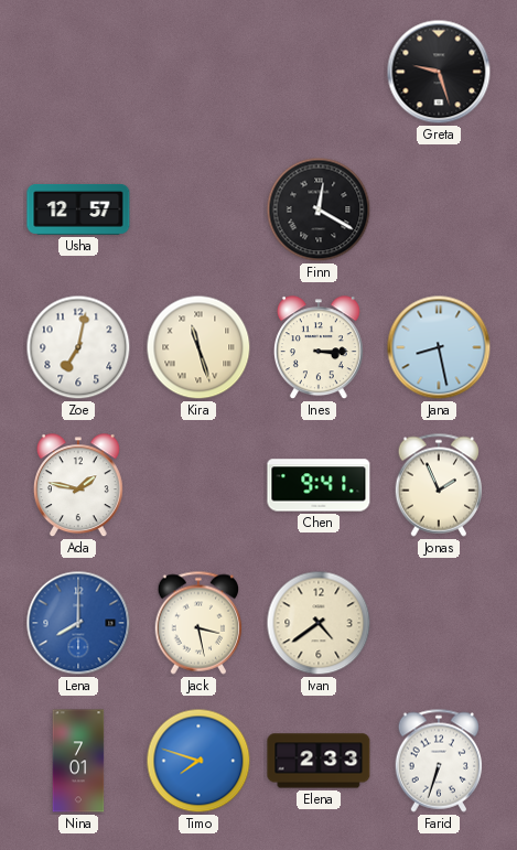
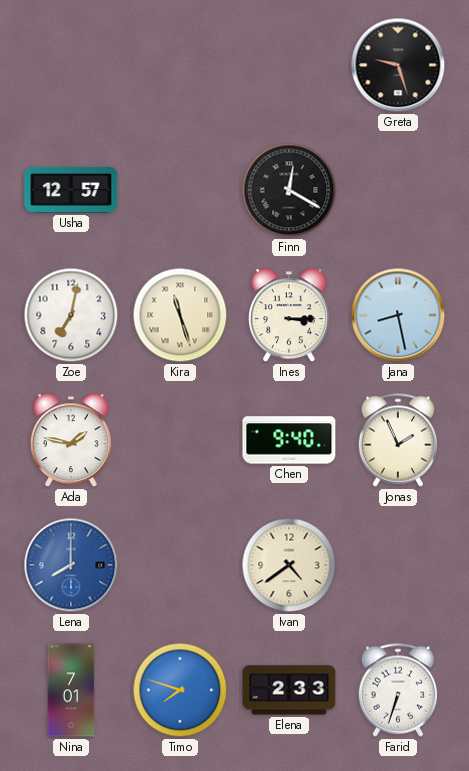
Chen: 9:41 -> 9:40 (289, 440)
Jack: 3:28 -> none (198, 623)
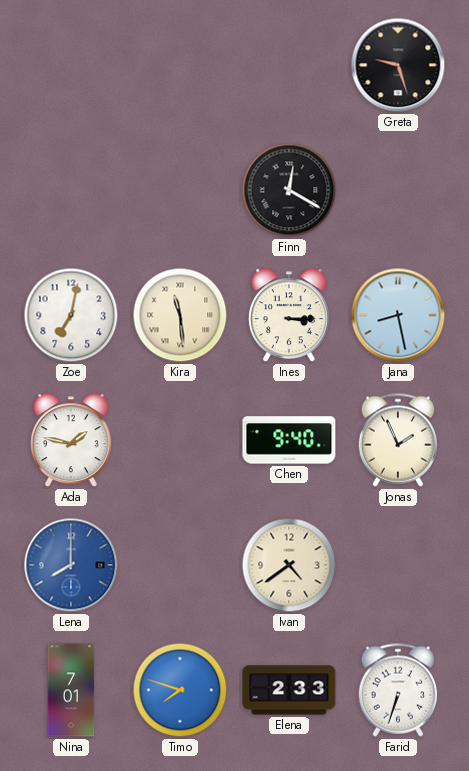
Usha: 12:57 -> none (71, 190)
Kira: 11:27 -> 11:29 (180, 315)
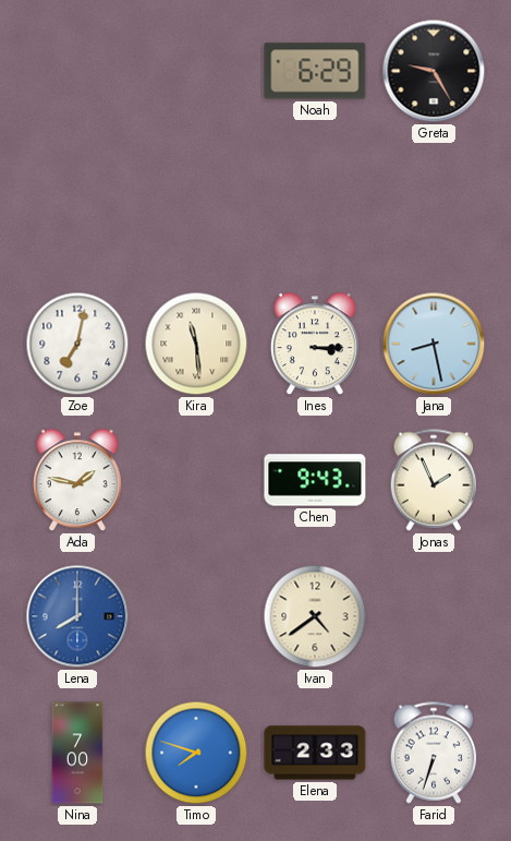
Noah: none -> 6:29 (315, 71)
Greta: 9:27 -> 9:25 (434, 71)
Finn: 12:20 -> none (289, 190)
Chen: 9:40 -> 9:43 (315, 480)
Nina: 7:01 -> 7:00 (77, 753)
